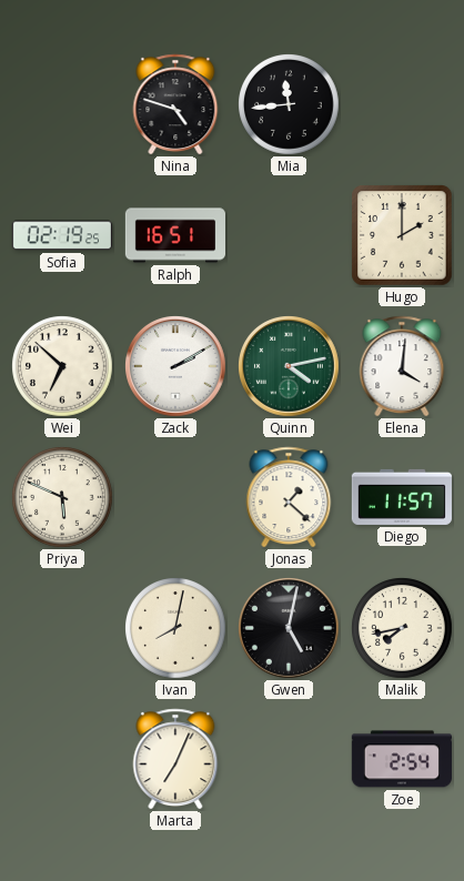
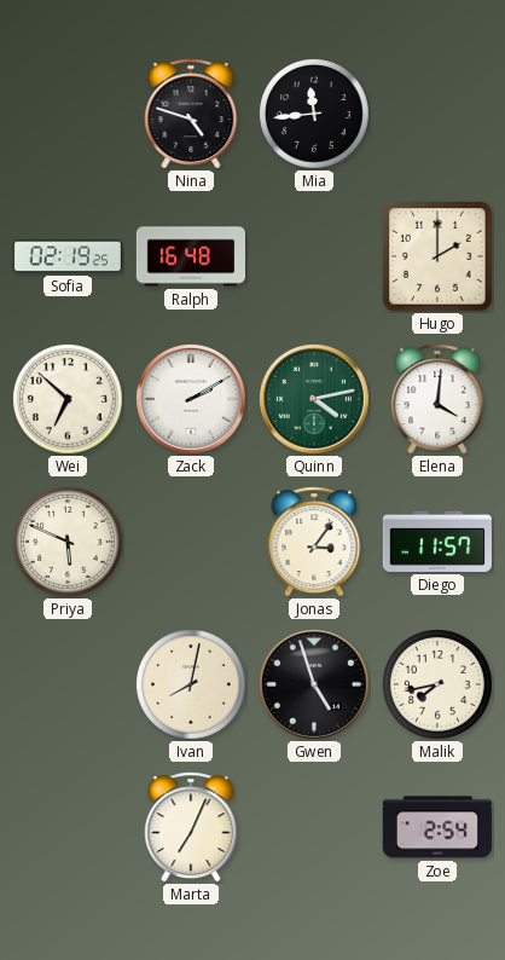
Ralph: 16:51 -> 16:48 (190, 256)
Jonas: 1:22 -> 3:06 (314, 542)
Gwen: 5:02 -> 4:57 (315, 686)
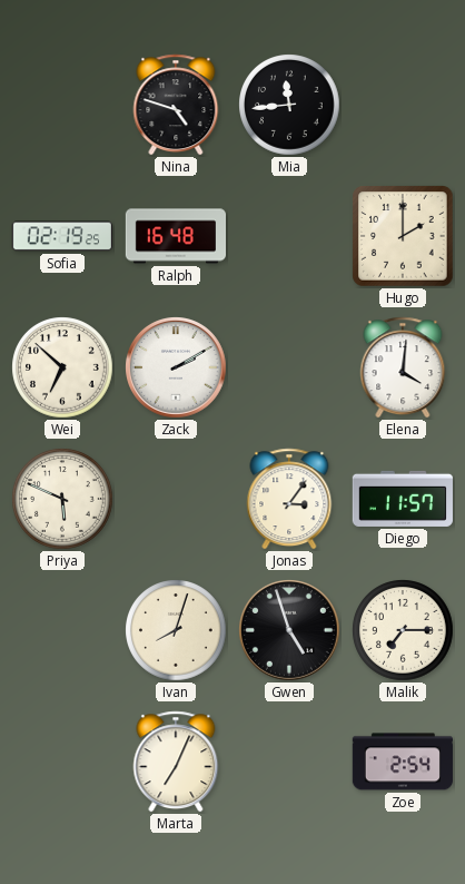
Quinn: 4:13 -> none (315, 400)
Ivan: 8:02 -> 8:03 (176, 630)
Malik: 7:43 -> 7:15 (403, 630)
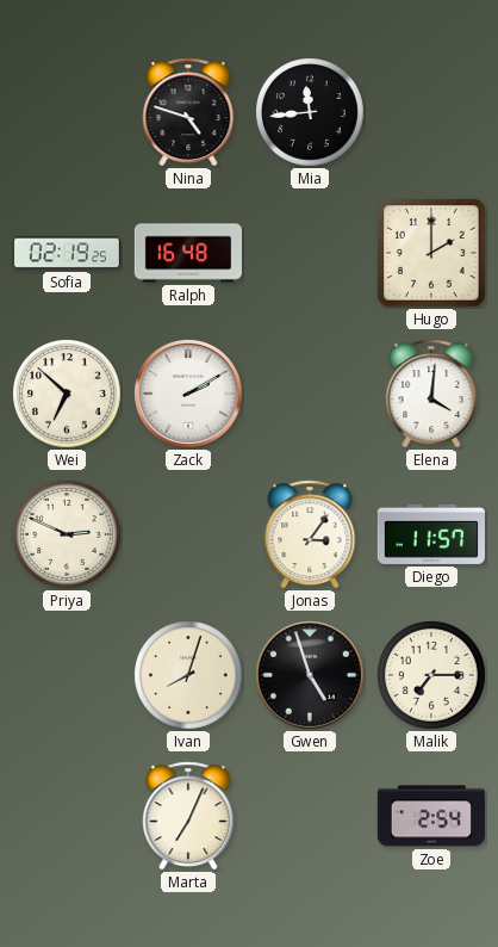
Priya: 5:49 -> 2:49 (67, 534)
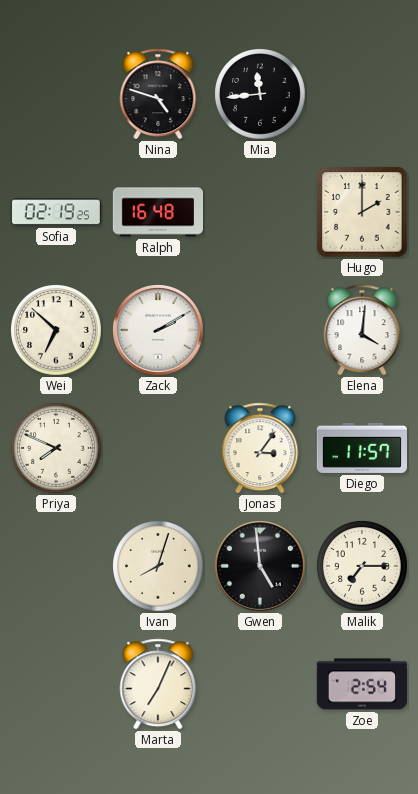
Priya: 2:49 -> 7:49 (56, 448)
Gwen: 4:57 -> 4:59 (261, 567)
